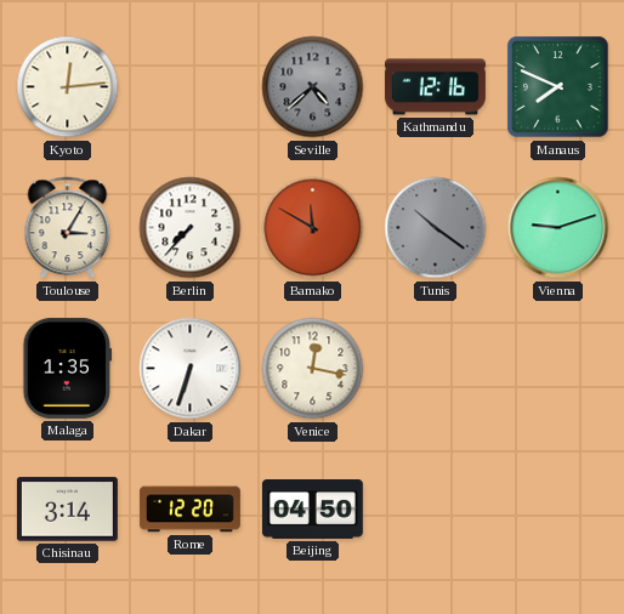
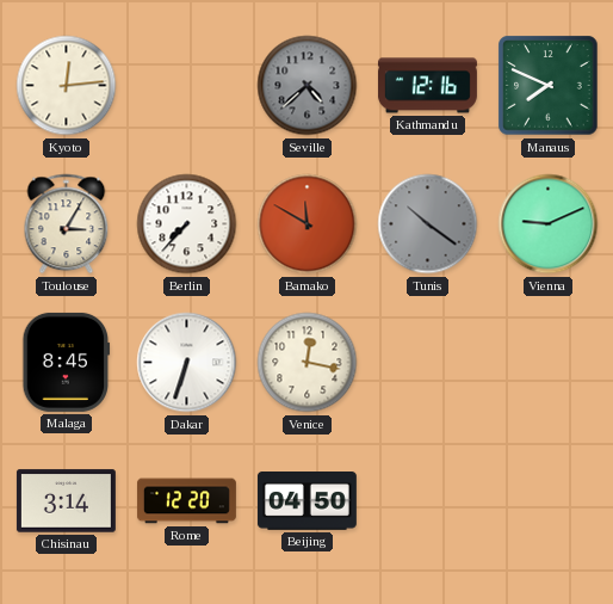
Vienna: 9:12 -> 9:11 (549, 224)
Malaga: 1:35 -> 8:45 (67, 362)
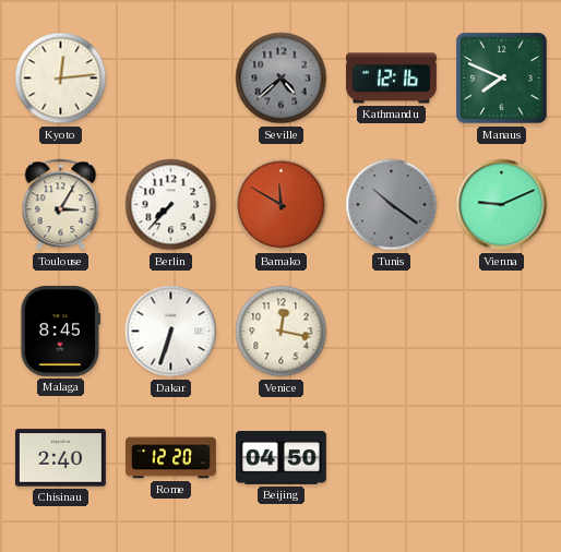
Chisinau: 3:14 -> 2:40 (60, 458)
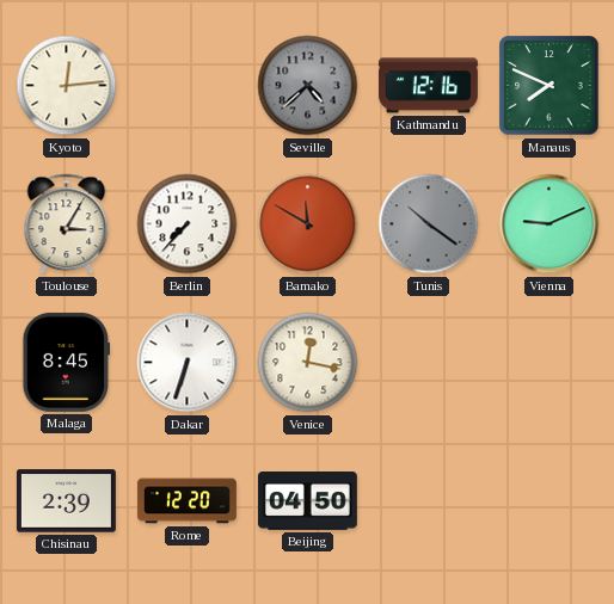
Chisinau: 2:40 -> 2:39 (66, 501)
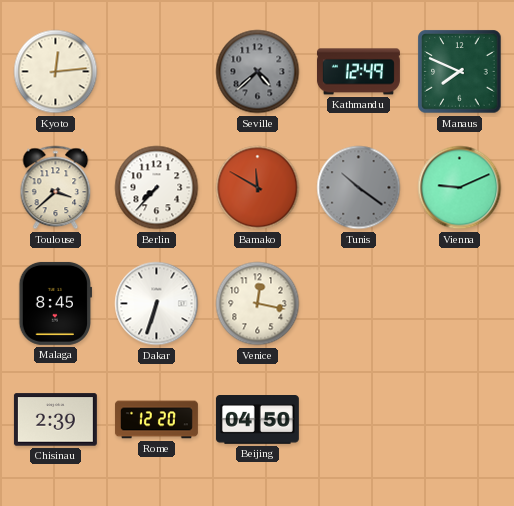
Kathmandu: 12:16 -> 12:49 (358, 72)
Toulouse: 3:05 -> 3:38 (56, 188)
